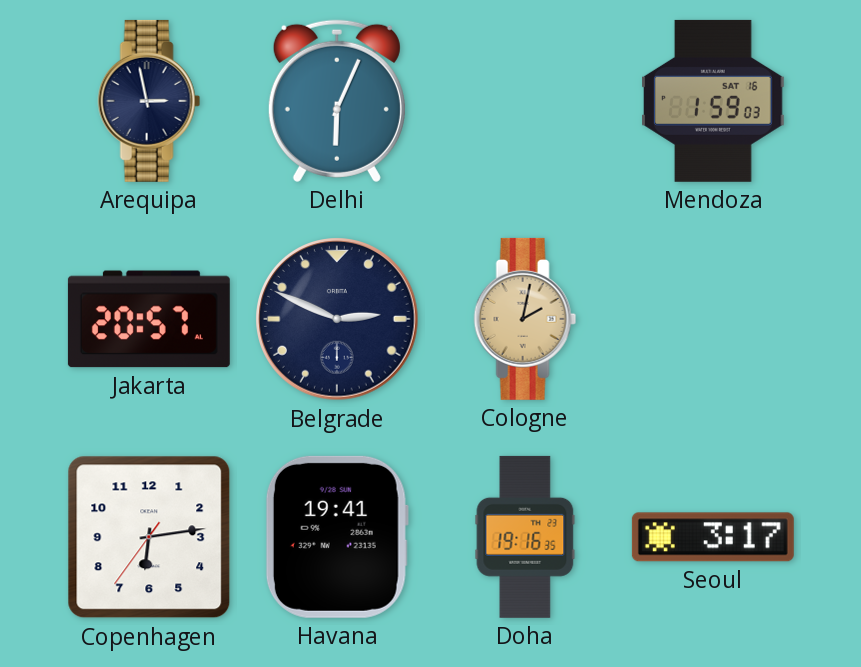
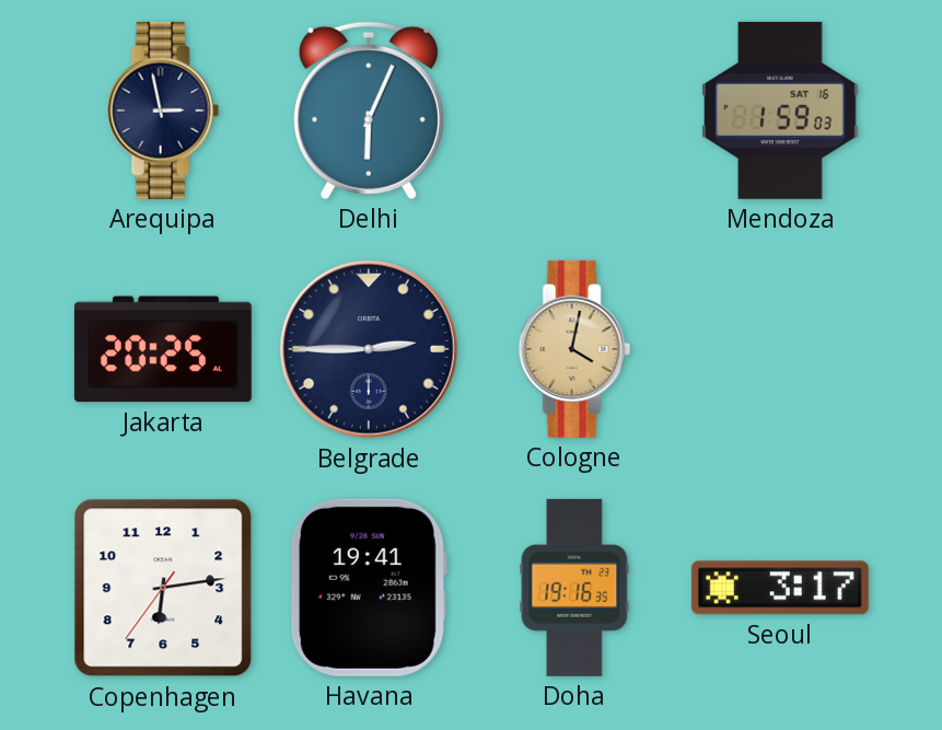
Jakarta: 20:57 -> 20:25 (163, 349)
Belgrade: 2:49 -> 2:45 (369, 349)
Cologne: 2:02 -> 4:02 (574, 349)
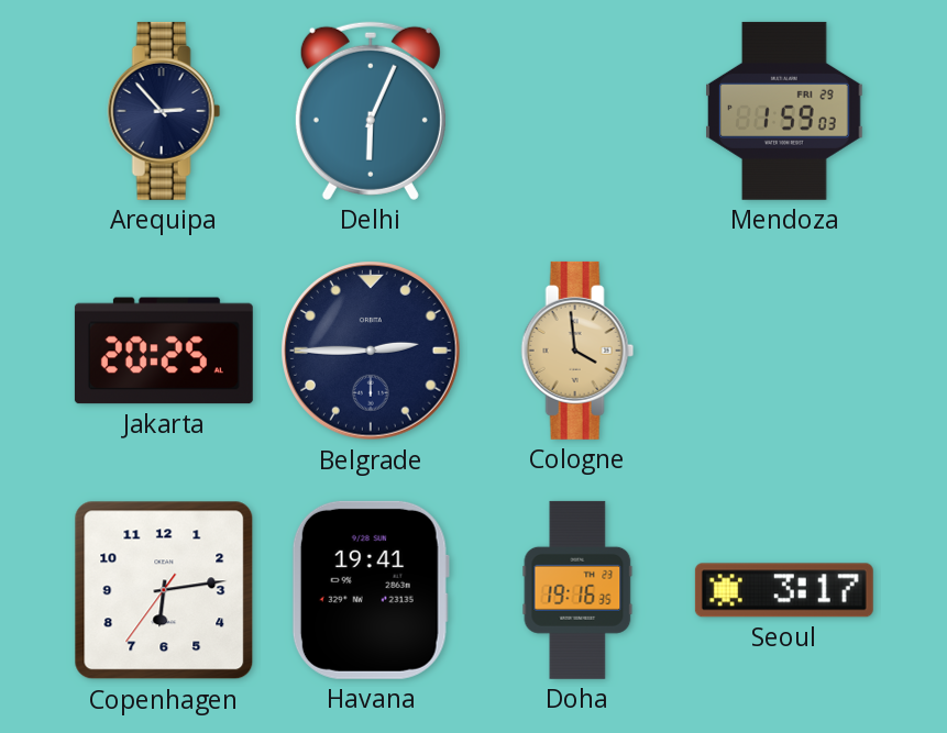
Arequipa: 2:58 -> 2:53 (164, 111)
Mendoza date: SAT 16 -> FRI 29 (784, 111)
Cologne: 4:02 -> 3:59 (577, 351)
